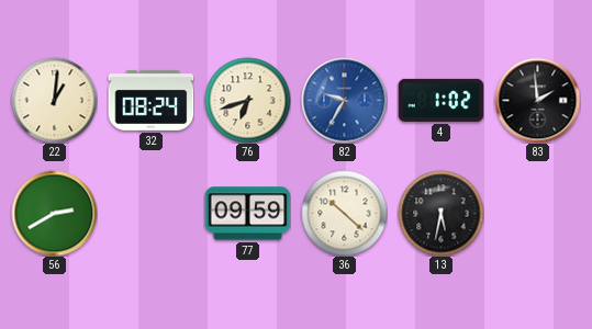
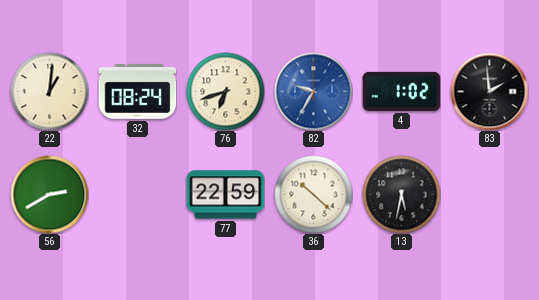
77: 09:59 -> 22:59 (225, 195)
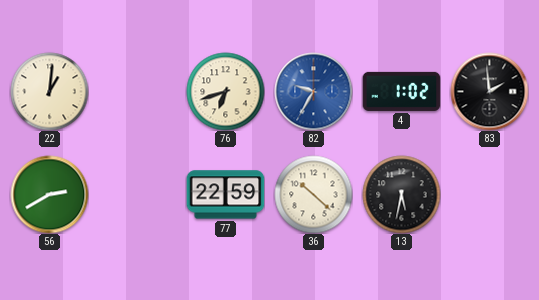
32: 08:24 -> none (137, 91)
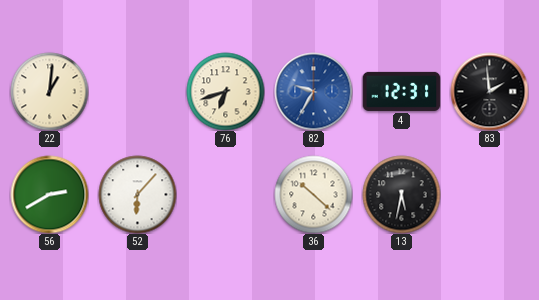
4: 1:02 -> 12:31 (401, 91)
52: none -> 6:07 (137, 194)
77: 22:59 -> none (225, 195)
